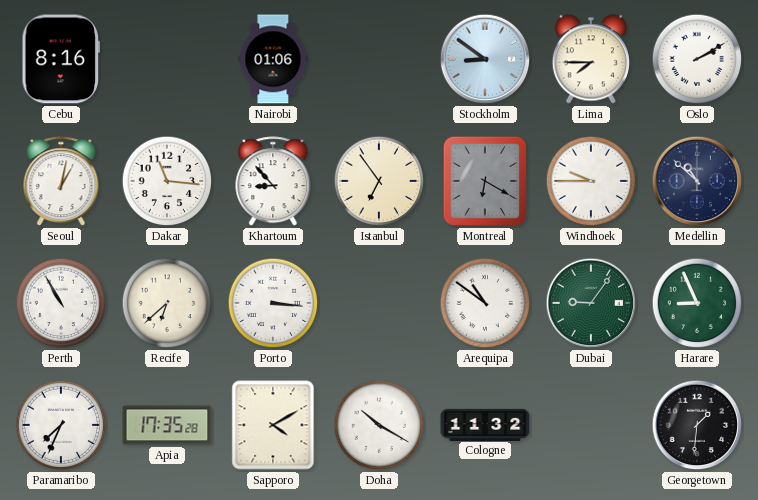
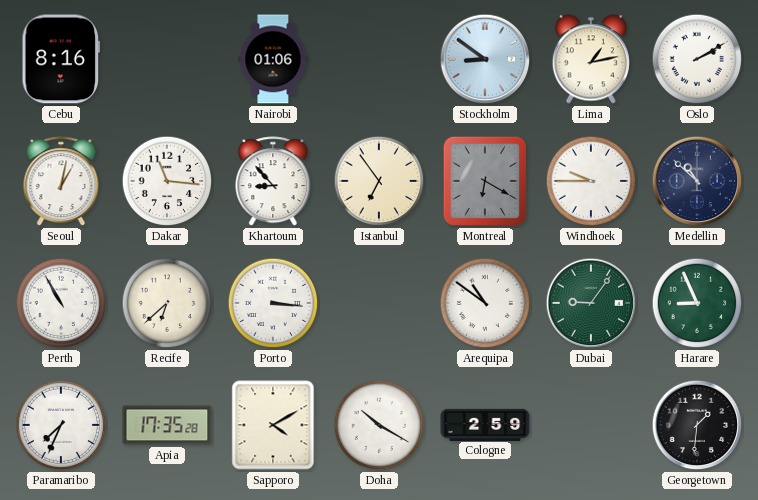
Lima: 7:45 -> 1:13 (591, 59)
Cologne: 11:32 -> 2:59 (485, 424)
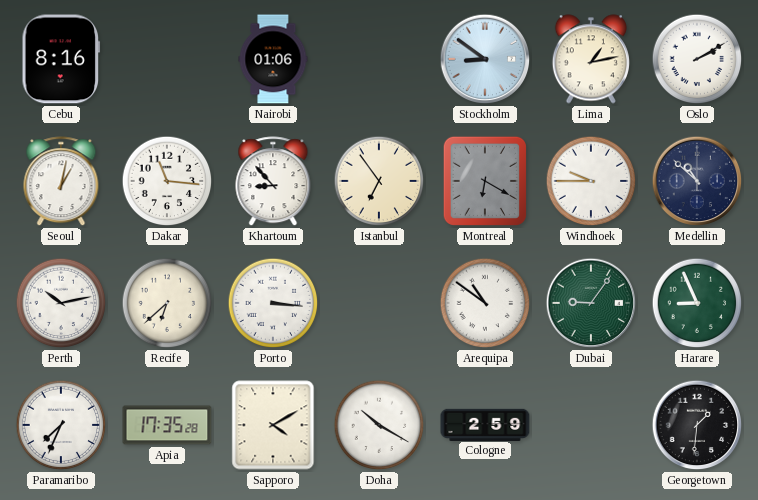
Perth: 10:55 -> 10:13 (61, 303)
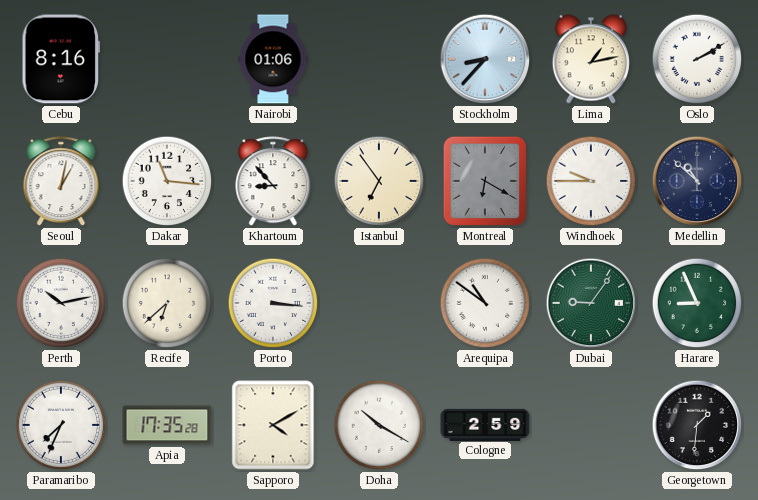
Stockholm: 8:51 -> 8:37 (485, 59)
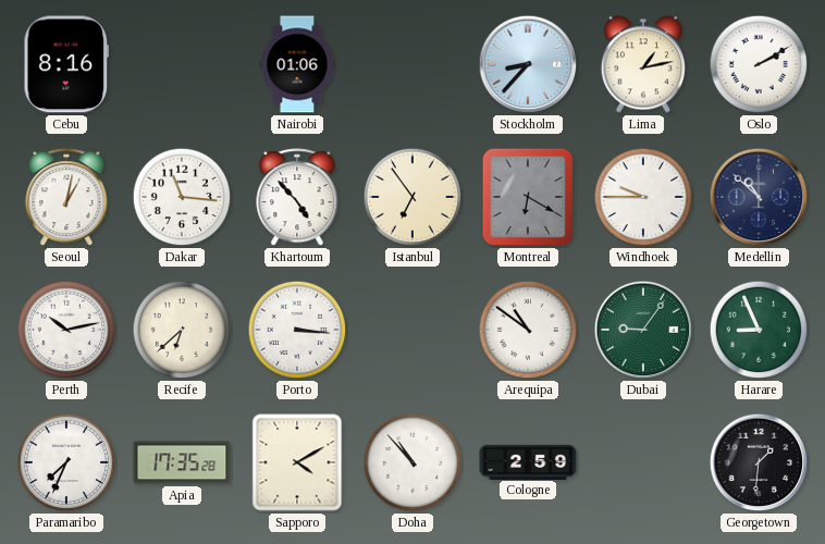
Khartoum: 8:53 -> 4:53 (297, 198)
Doha: 10:20 -> 10:53 (412, 462)
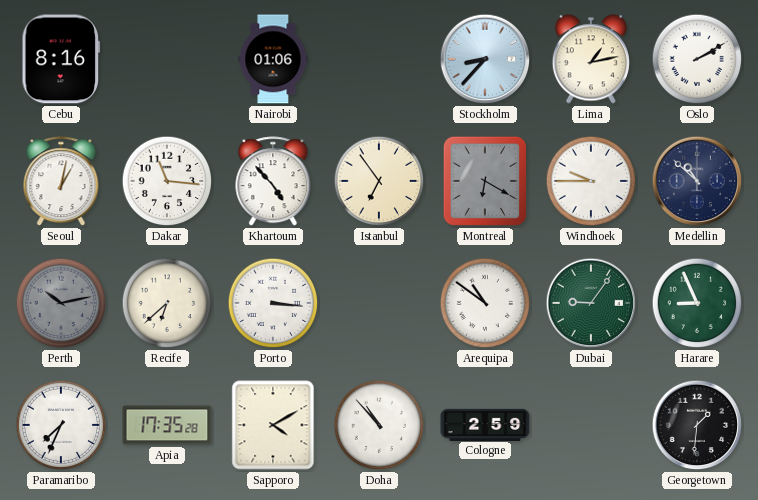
Perth dial: white -> grey (61, 303)
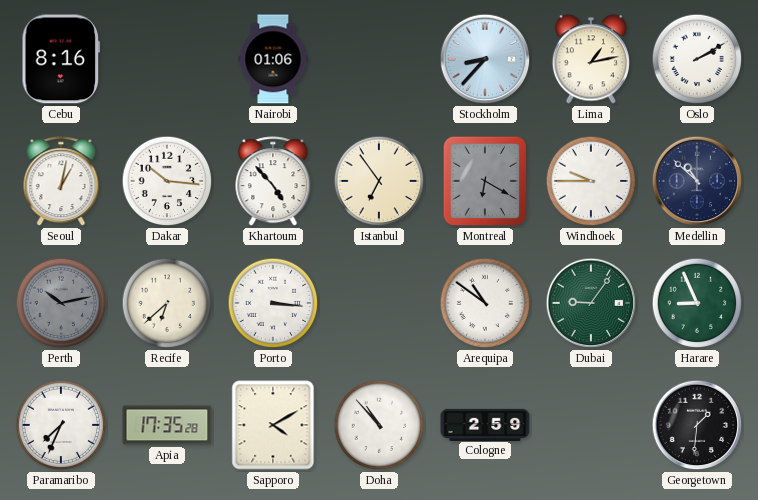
Dakar: 11:16 -> 10:16 (167, 181)
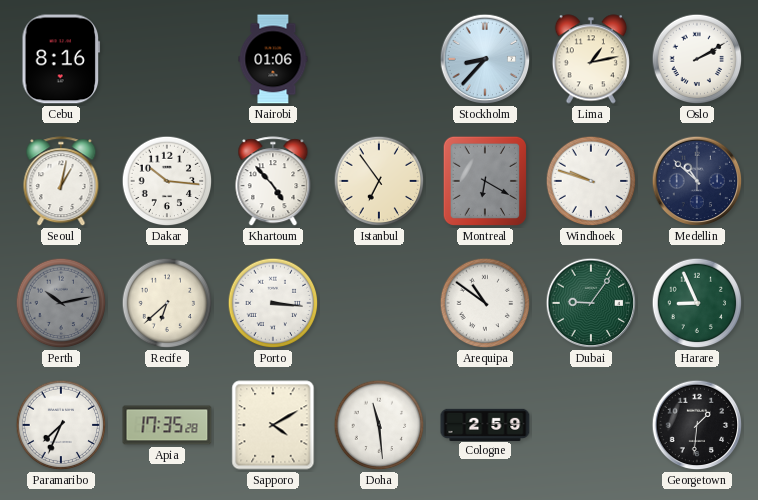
Windhoek: 9:45 -> 9:48 (591, 181)
Doha: 10:53 -> 11:29 (379, 425)
